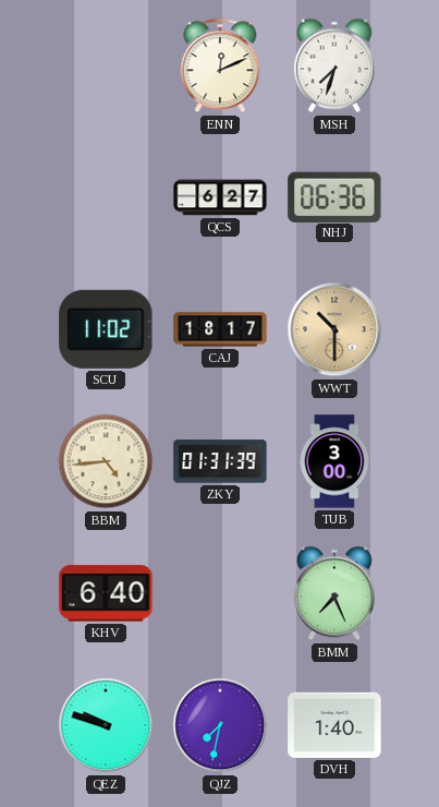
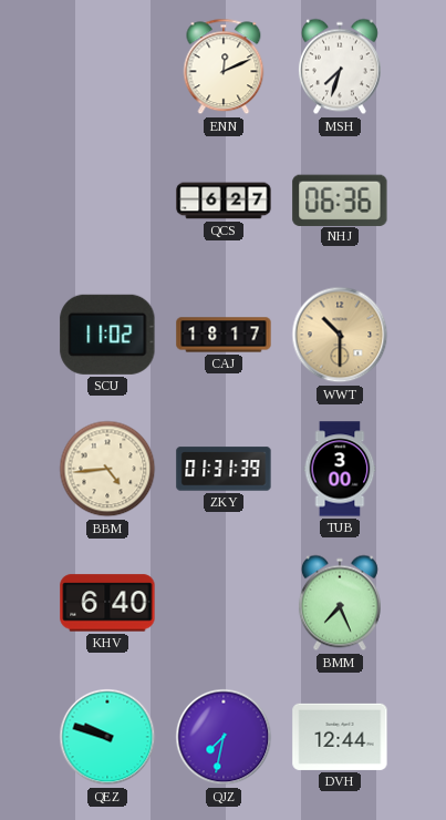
DVH: 1:40 -> 12:44 (340, 737)
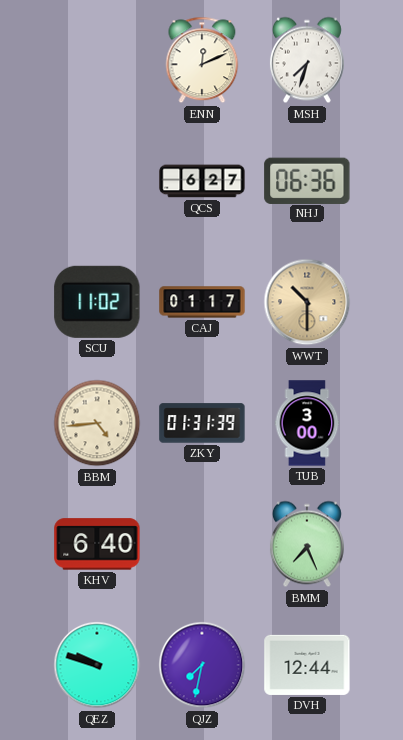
CAJ: 18:17 -> 01:17 (202, 302)
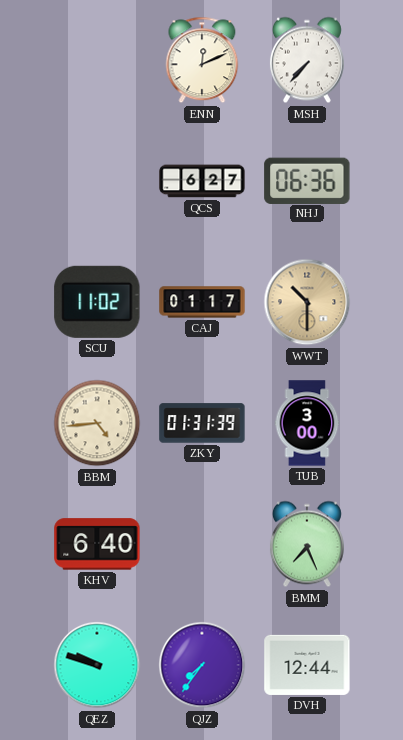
MSH: 7:33 -> 7:37 (307, 60)
QJZ: 7:32 -> 7:36 (202, 665)
